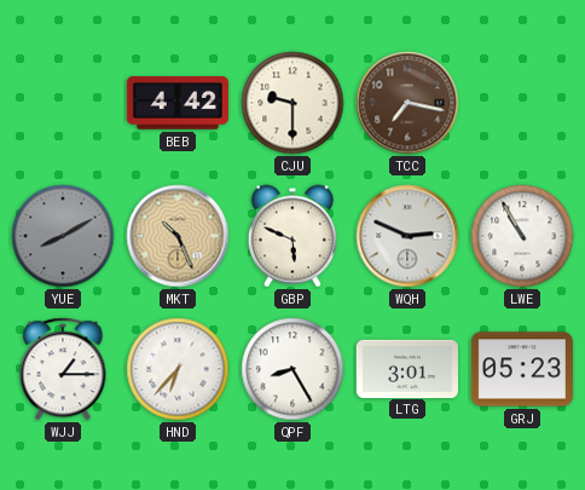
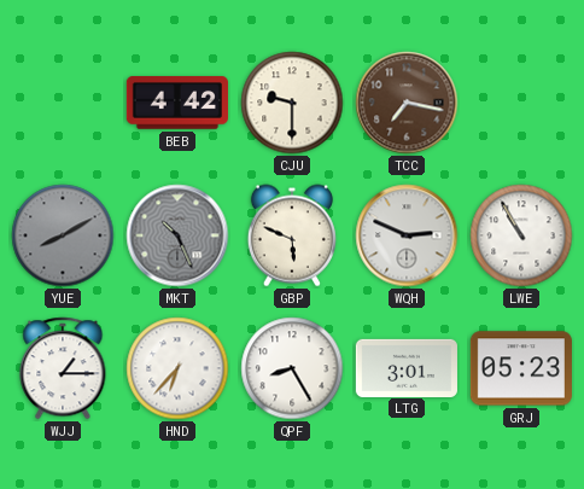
MKT dial: champagne -> grey (177, 235)
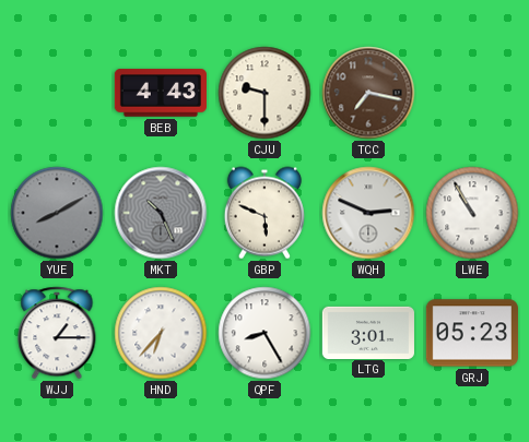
BEB: 4:42 -> 4:43 (161, 93)
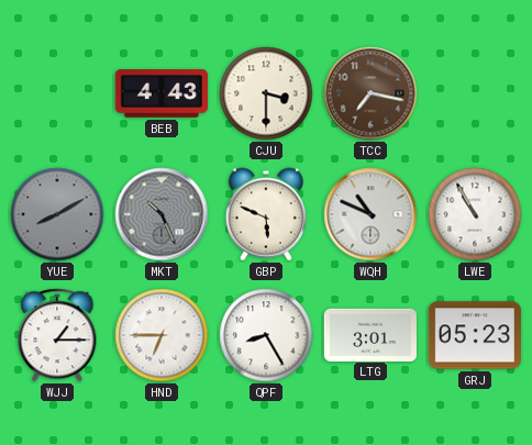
CJU: 9:30 -> 3:30 (266, 93)
WQH: 2:49 -> 10:49 (370, 214)
HND: 6:37 -> 6:45 (162, 335)
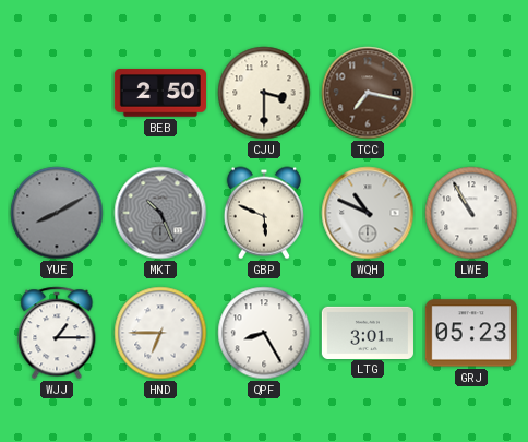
BEB: 4:43 -> 2:50 (160, 93)
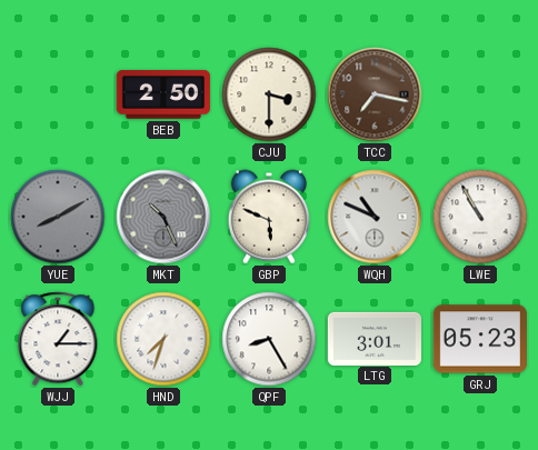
HND: 6:45 -> 7:33 (163, 339)
